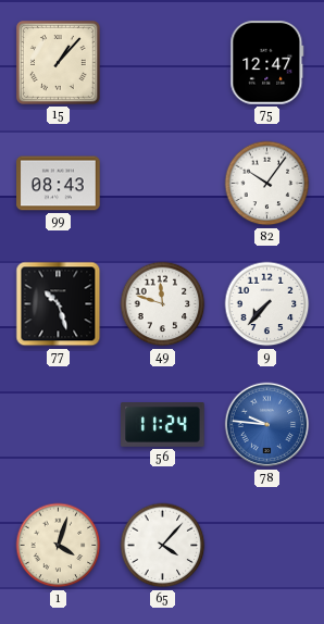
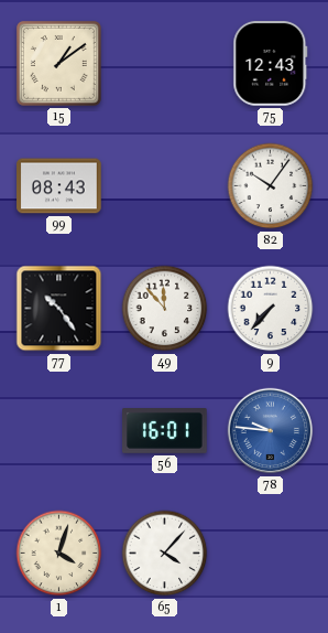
15: 1:07 -> 1:09 (58, 63)
75: 12:47 -> 12:43 (271, 64)
77: 10:27 -> 10:24 (59, 309)
49: 11:48 -> 11:53 (165, 309)
56: 11:24 -> 16:01 (165, 431)
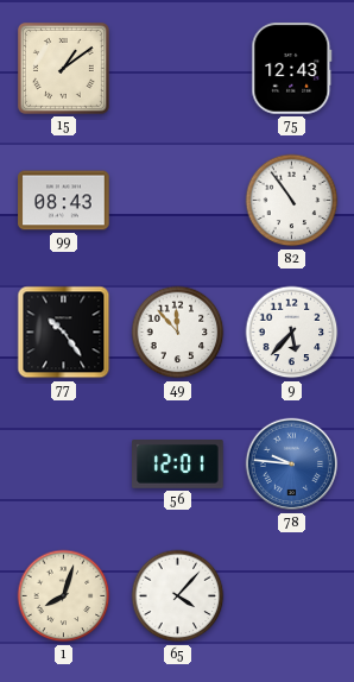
82: 10:06 -> 10:54 (292, 201)
9: 7:37 -> 5:37 (292, 333)
56: 16:01 -> 12:01 (178, 465)
1: 4:03 -> 8:03 (64, 596)
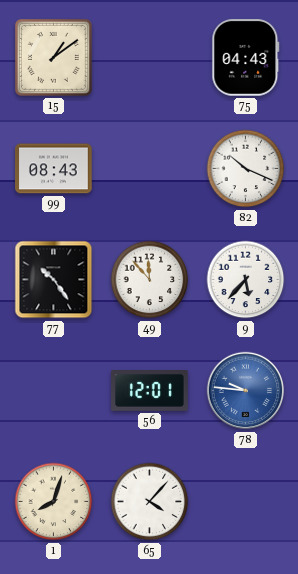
75: 12:43 -> 04:43 (246, 58)
82: 10:54 -> 10:19 (246, 169)
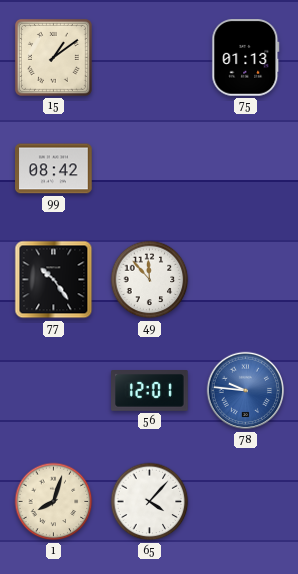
75: 04:43 -> 01:13 (246, 58)
99: 08:43 -> 08:42 (54, 169)
82: 10:19 -> none (246, 169)
9: 5:37 -> none (246, 280)
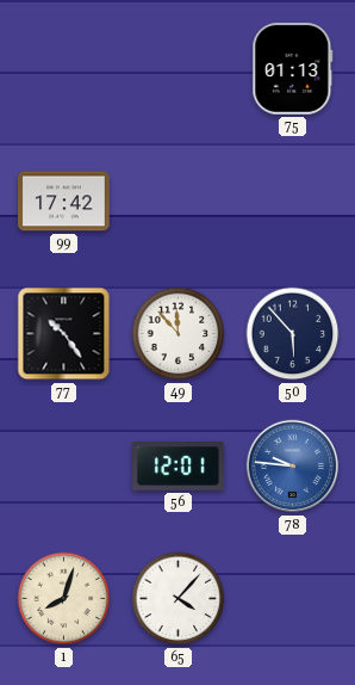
15: 1:09 -> none (53, 57)
99: 08:42 -> 17:42 (64, 202)
50: none -> 5:53 (293, 334)
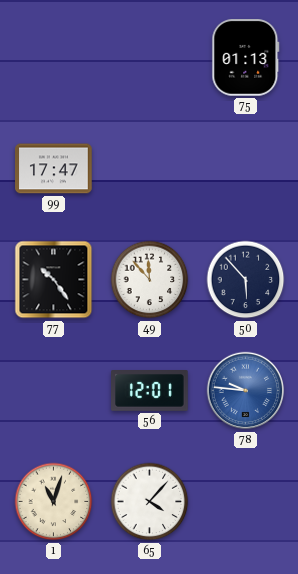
99: 17:42 -> 17:47 (54, 169)
1: 8:03 -> 11:03 (54, 502)
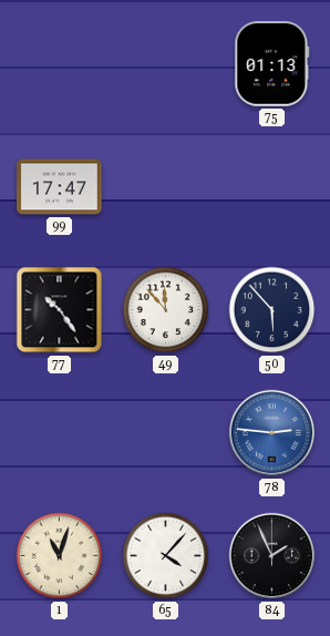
56: 12:01 -> none (150, 391)
78: 9:46 -> 2:46 (272, 433)
84: none -> 1:56 (272, 556)
